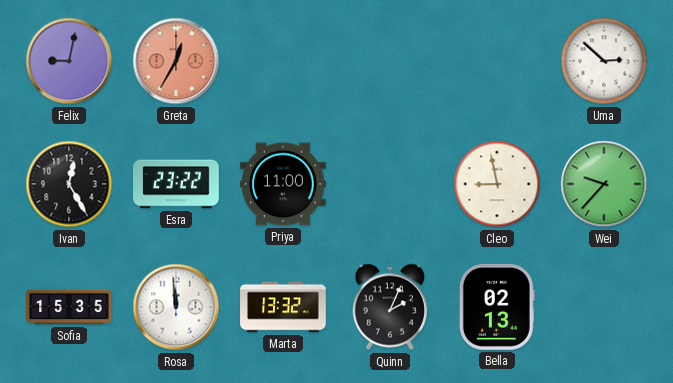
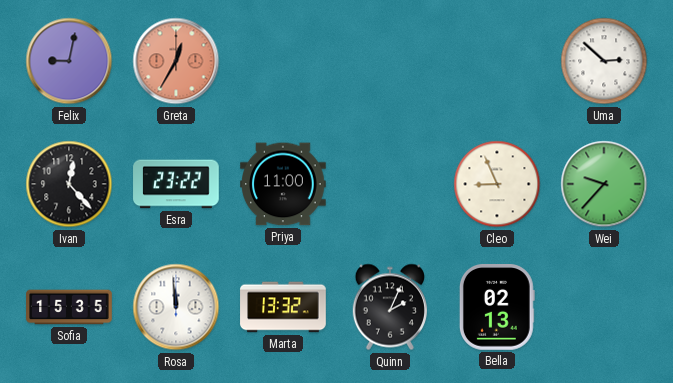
Ivan: 12:25 -> 12:23 (69, 184)
Cleo: 8:58 -> 8:56 (497, 184)
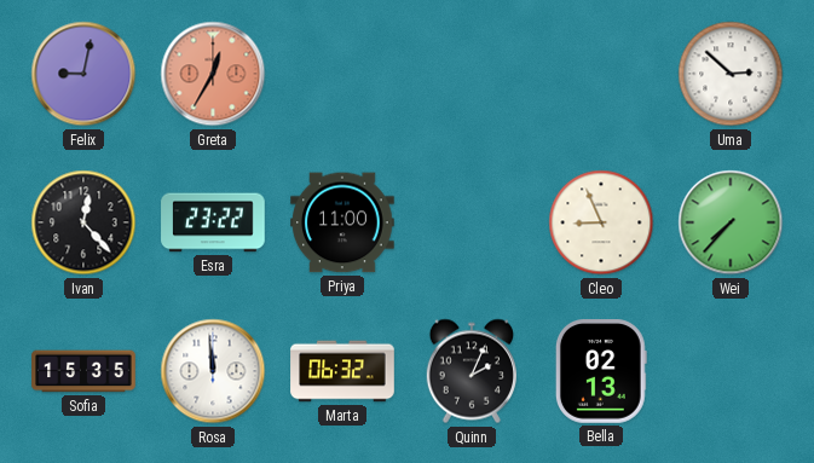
Wei: 9:37 -> 7:37 (731, 222)
Marta: 13:32 -> 06:32 (342, 371)
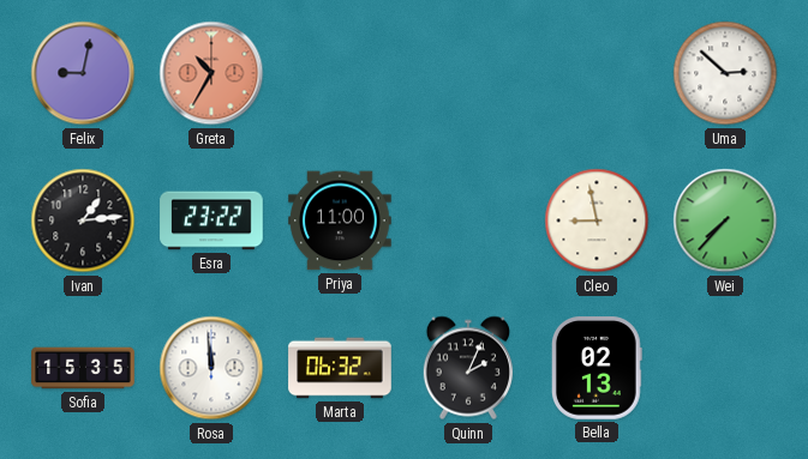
Greta: 12:35 -> 10:35 (211, 73)
Ivan: 12:23 -> 1:14 (83, 221)
Cleo: 8:56 -> 8:58 (597, 221)
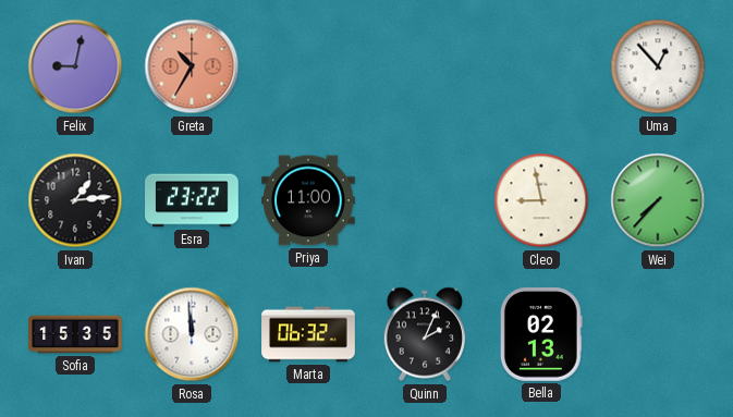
Uma: 2:52 -> 12:53 (658, 66)
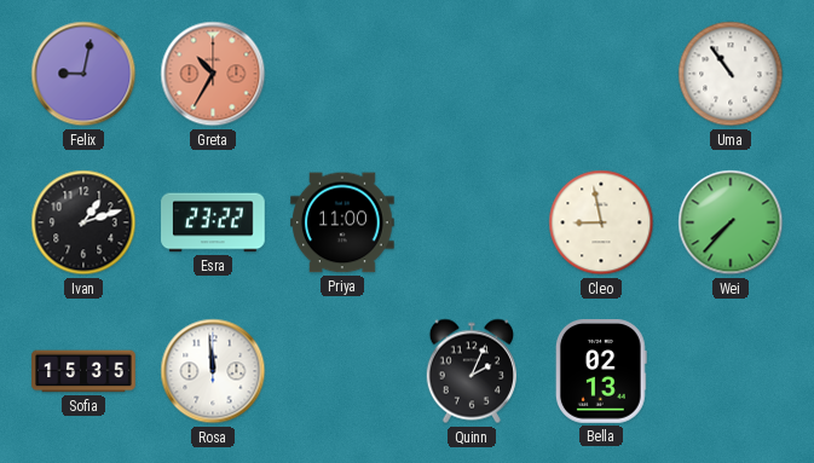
Uma: 12:53 -> 10:54 (731, 74)
Ivan: 1:14 -> 1:12 (83, 222)
Marta: 06:32 -> none (308, 334)
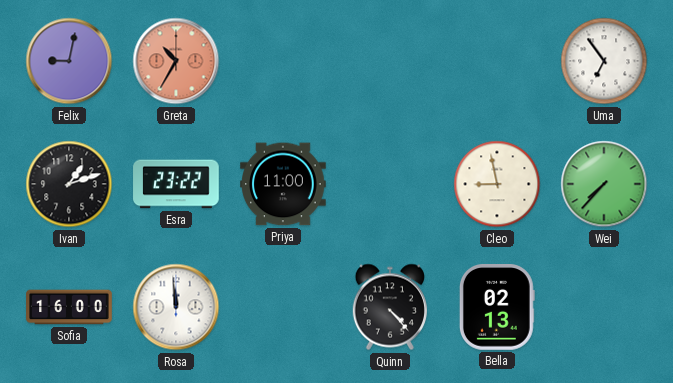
Uma: 10:54 -> 6:54 (604, 61)
Sofia: 15:35 -> 16:00 (69, 307)
Quinn: 2:04 -> 4:23 (389, 307)
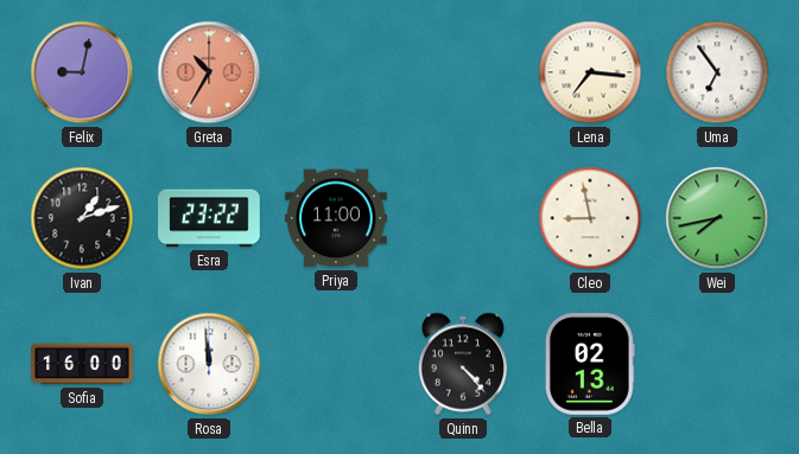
Lena: none -> 7:16 (590, 72)
Wei: 7:37 -> 7:43 (717, 218)
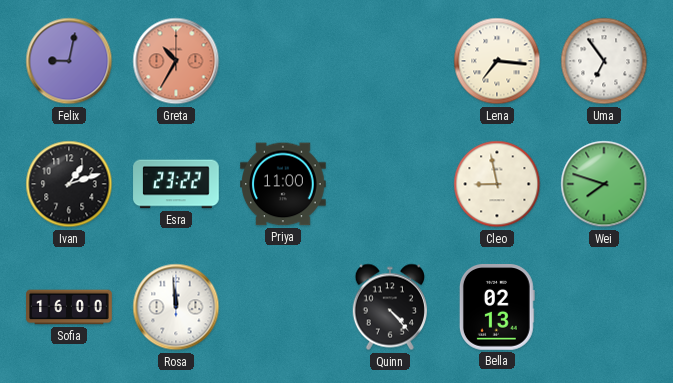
Wei: 7:43 -> 7:48 (604, 184)
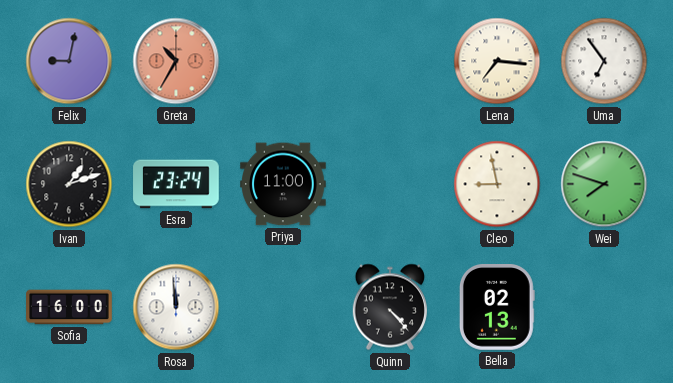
Esra: 23:22 -> 23:24 (176, 184)
